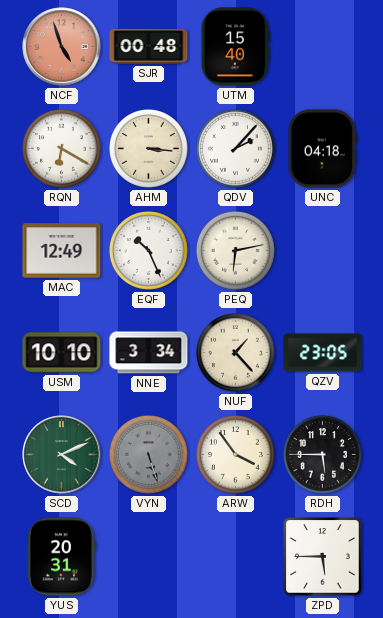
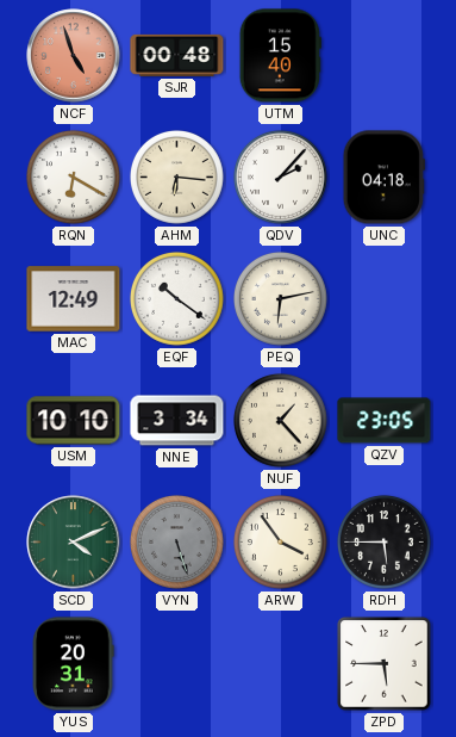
AHM: 3:16 -> 6:16 (177, 178)
EQF: 10:26 -> 10:21 (177, 299)
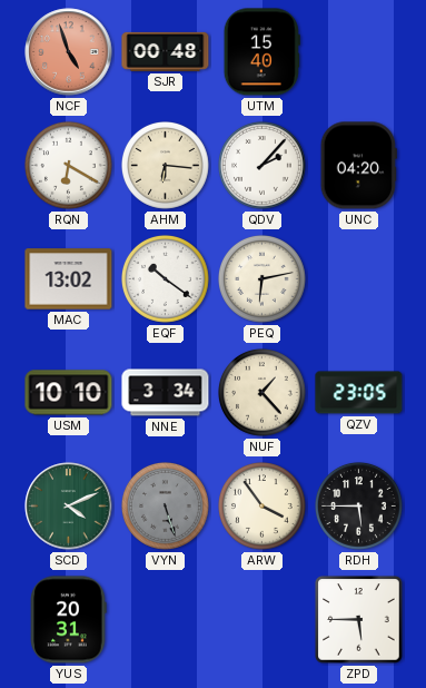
UNC: 04:18 -> 04:20 (358, 166)
MAC: 12:49 -> 13:02 (69, 279)
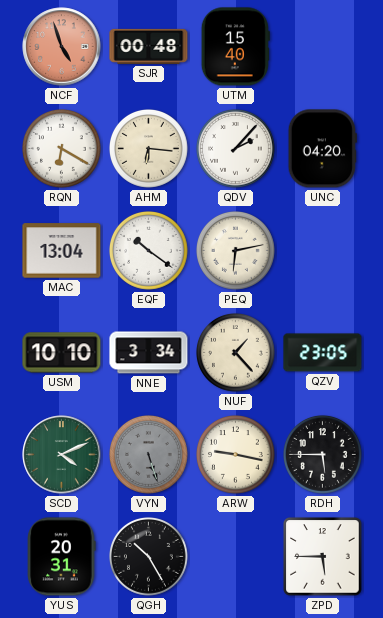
MAC: 13:02 -> 13:04 (62, 251)
ARW: 3:54 -> 9:17 (236, 455)
QGH: none -> 10:25 (149, 557)
